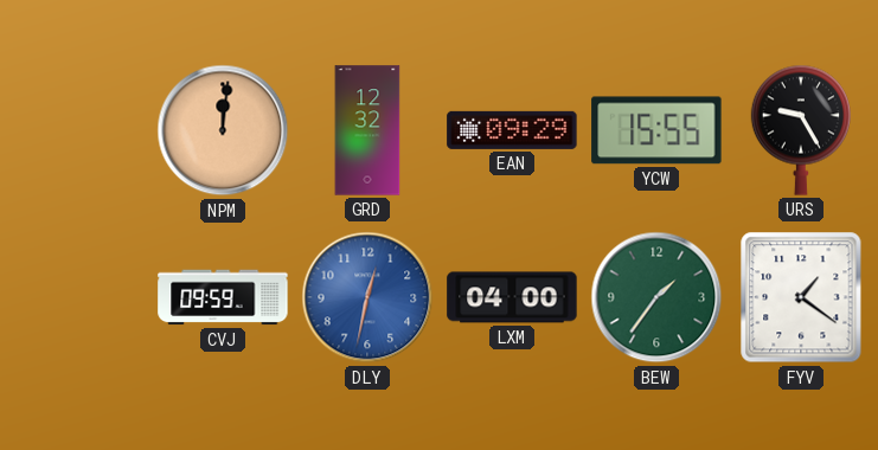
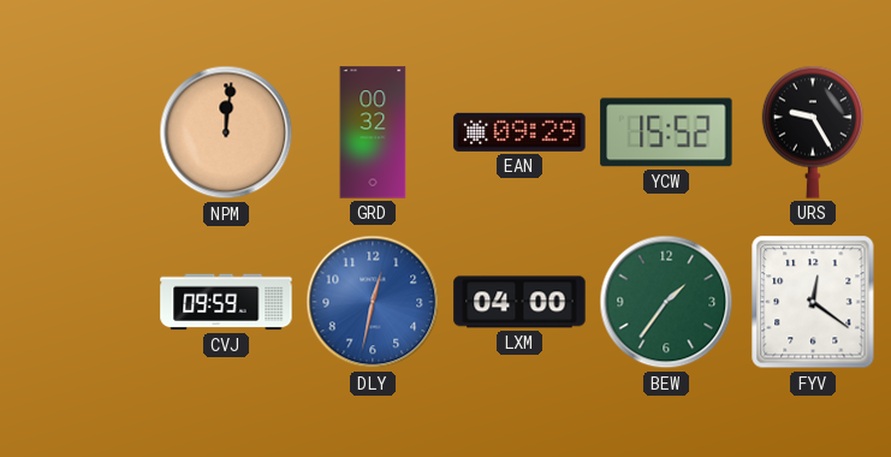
GRD: 12:32 -> 00:32 (373, 132)
YCW: 15:55 -> 15:52 (666, 132)
FYV: 1:21 -> 12:21 (813, 302)
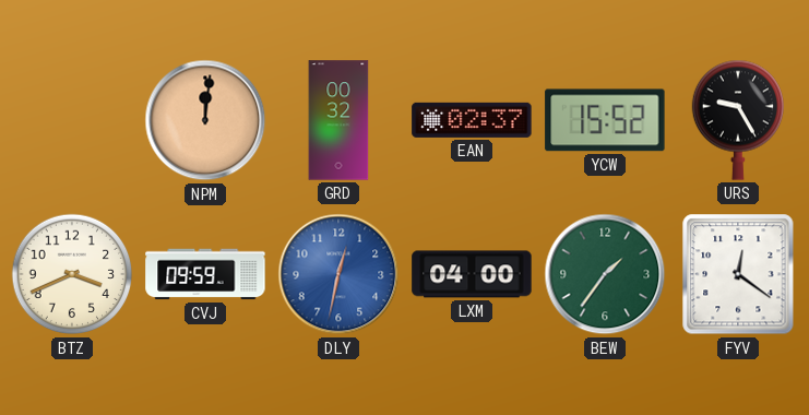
EAN: 09:29 -> 02:37 (472, 120)
BTZ: none -> 3:41 (72, 274)
